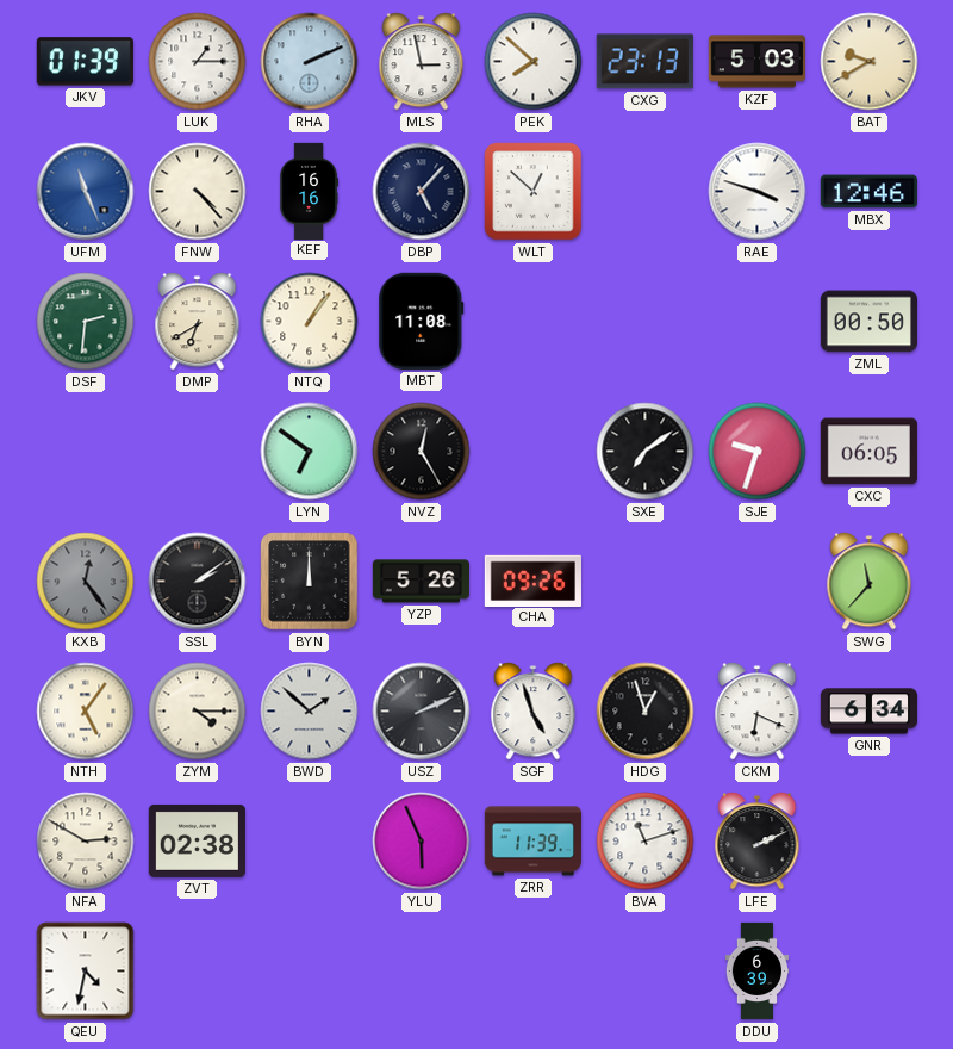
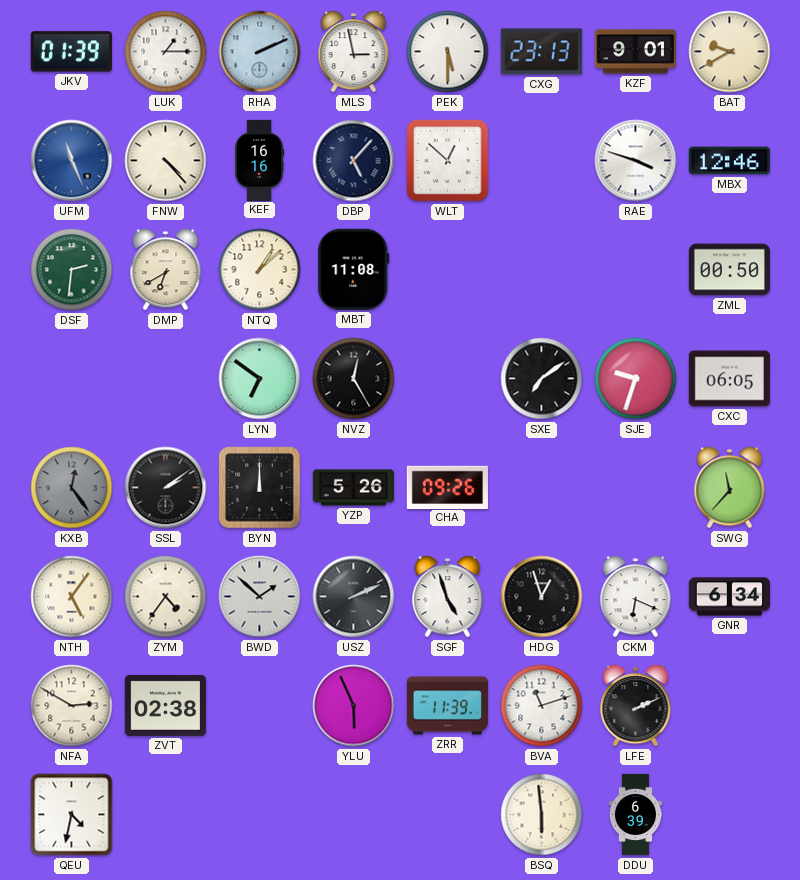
PEK: 7:52 -> 5:30 (448, 52)
KZF: 5:03 -> 9:01 (635, 52)
NTQ: 1:06 -> 1:08 (260, 270)
ZYM: 4:15 -> 4:36 (166, 597)
BSQ: none -> 5:59 (542, 815)
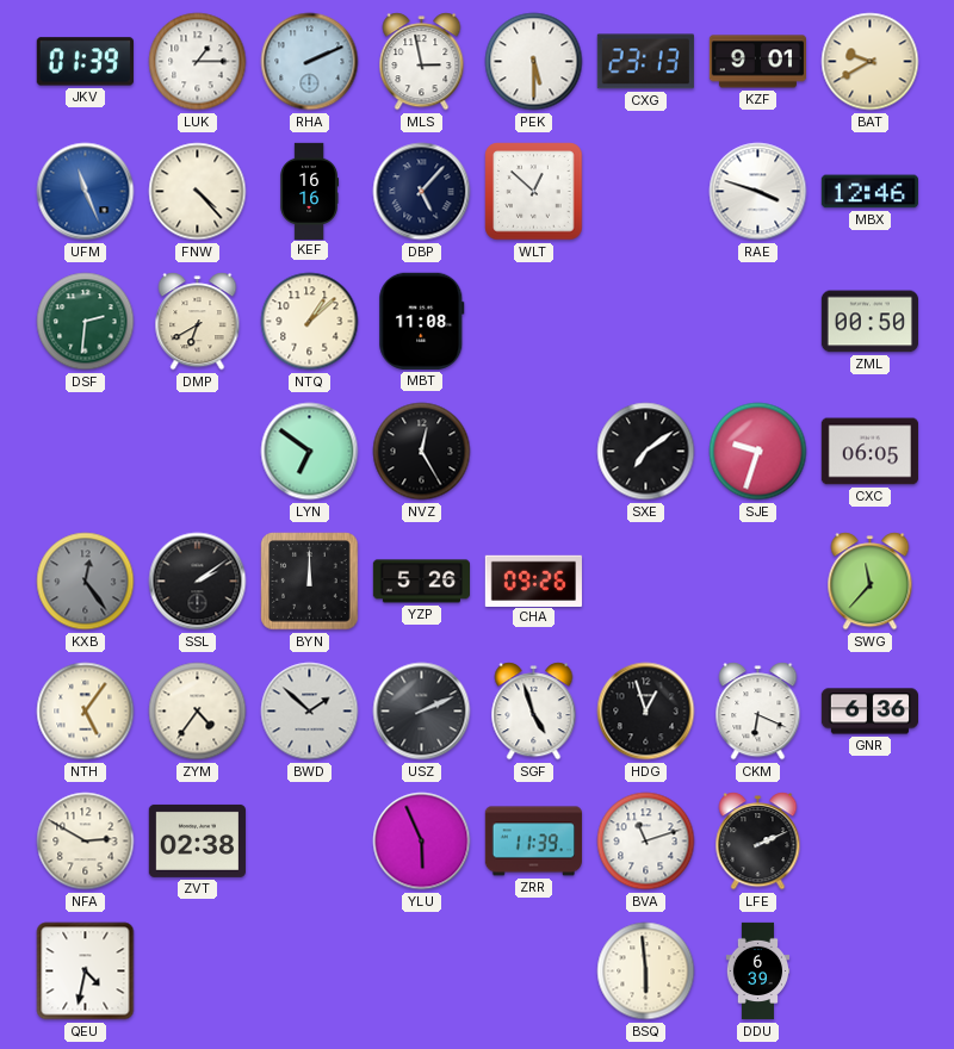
GNR: 6:34 -> 6:36 (869, 712)
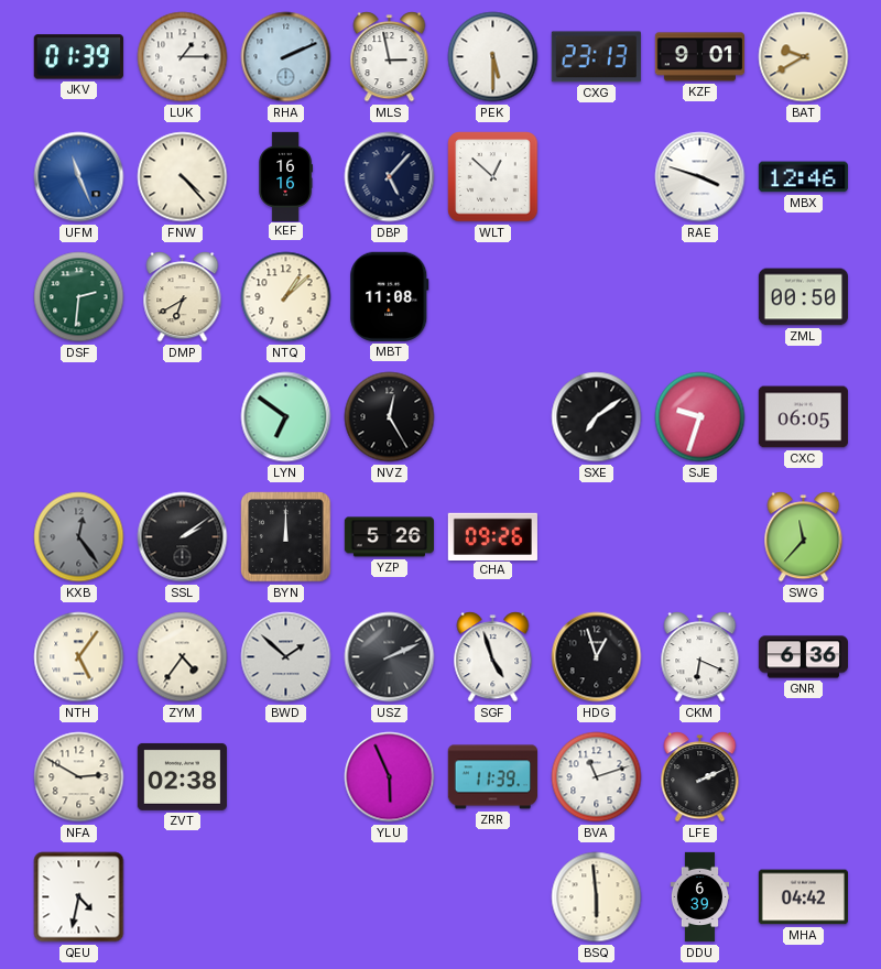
MHA: none -> 04:42 (803, 897)
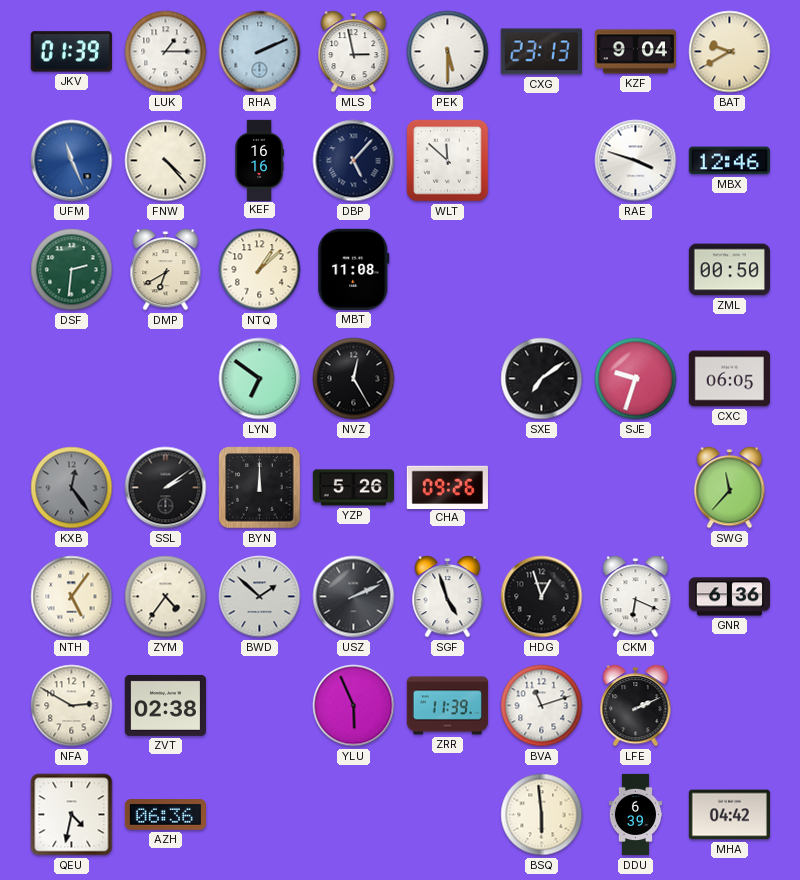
KZF: 9:01 -> 9:04 (635, 52)
WLT: 12:52 -> 11:52 (448, 161)
AZH: none -> 06:36 (165, 815)
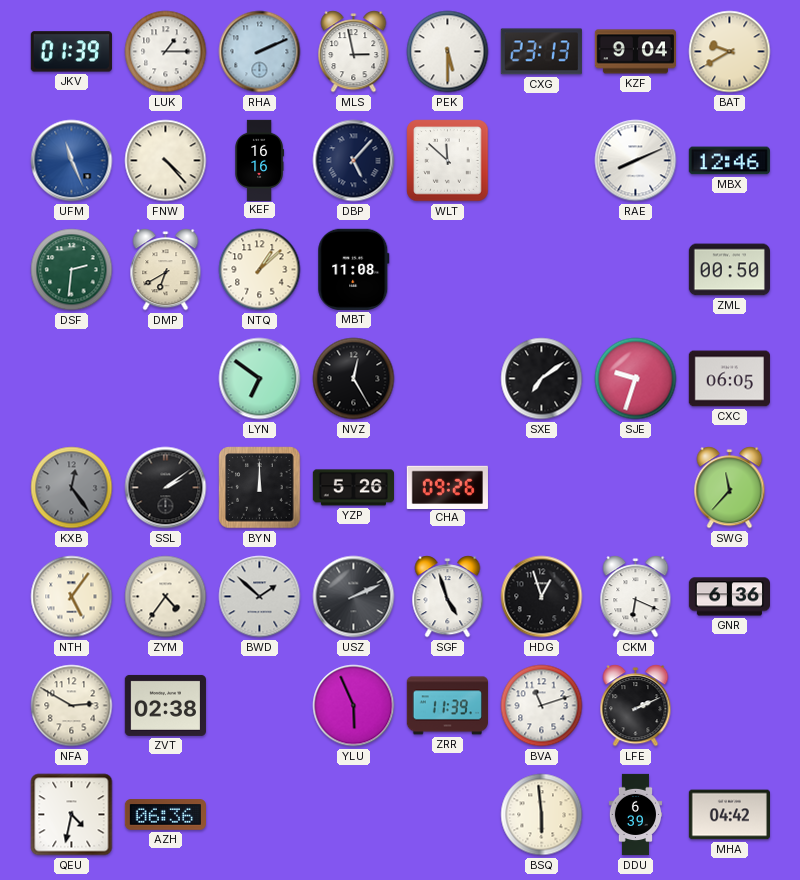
RAE: 3:48 -> 8:11 (636, 161)
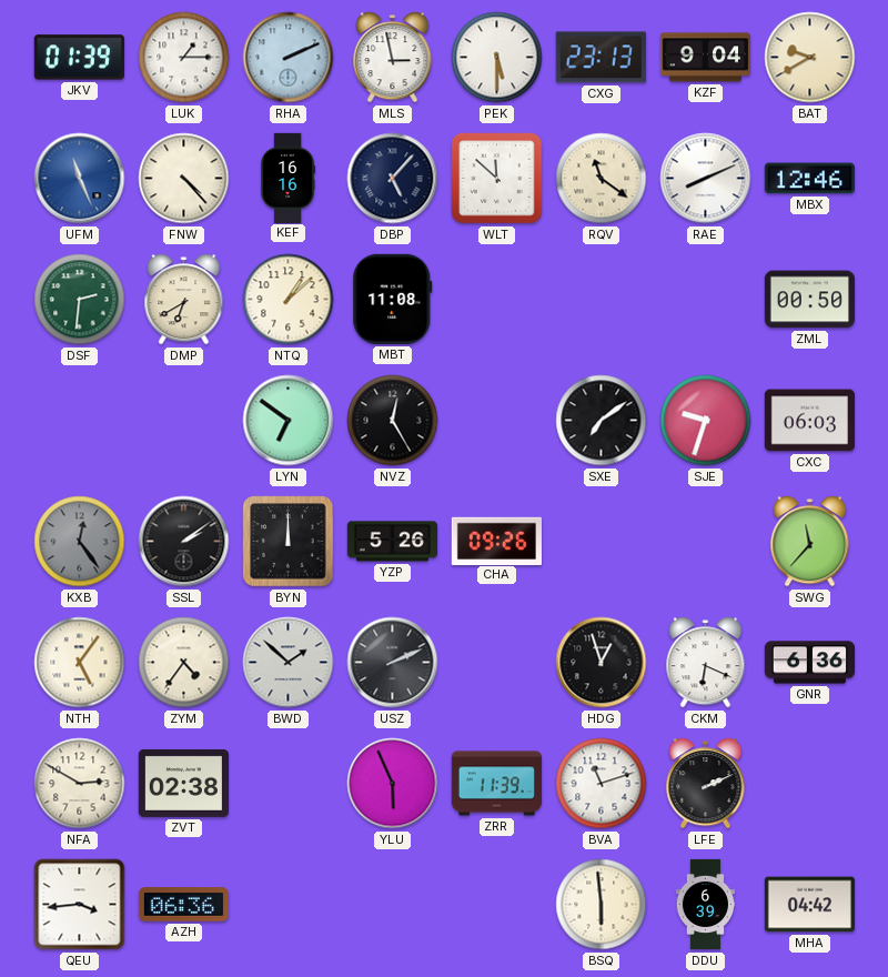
RQV: none -> 11:21 (602, 179)
CXC: 06:05 -> 06:03 (809, 421)
SGF: 4:57 -> none (448, 597)
QEU: 4:32 -> 3:44 (80, 905)
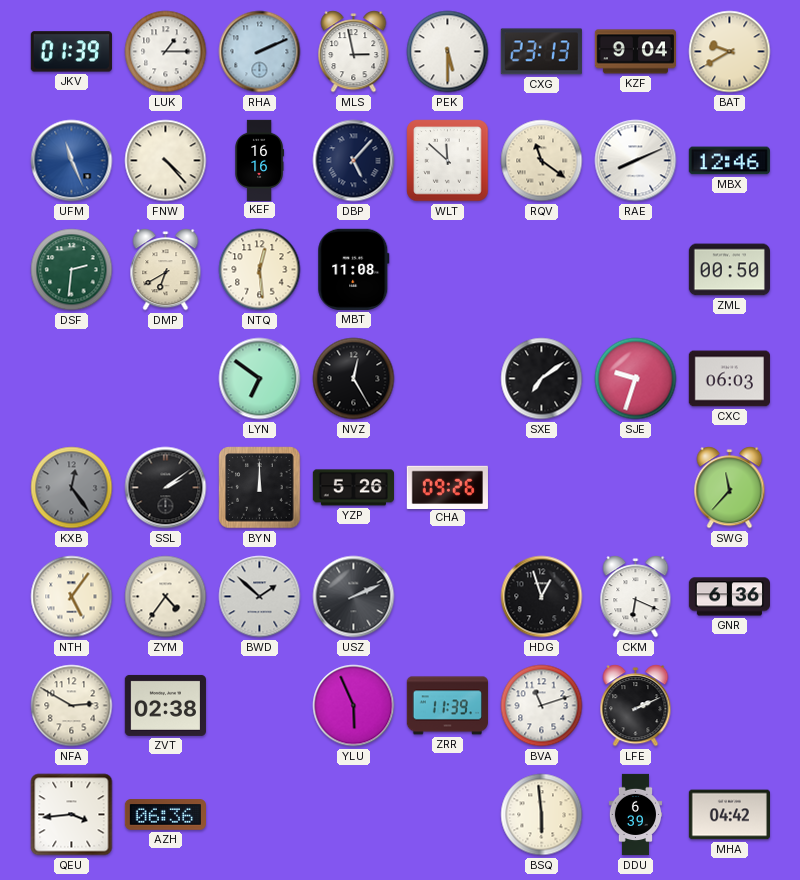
NTQ: 1:08 -> 12:29 (260, 270)
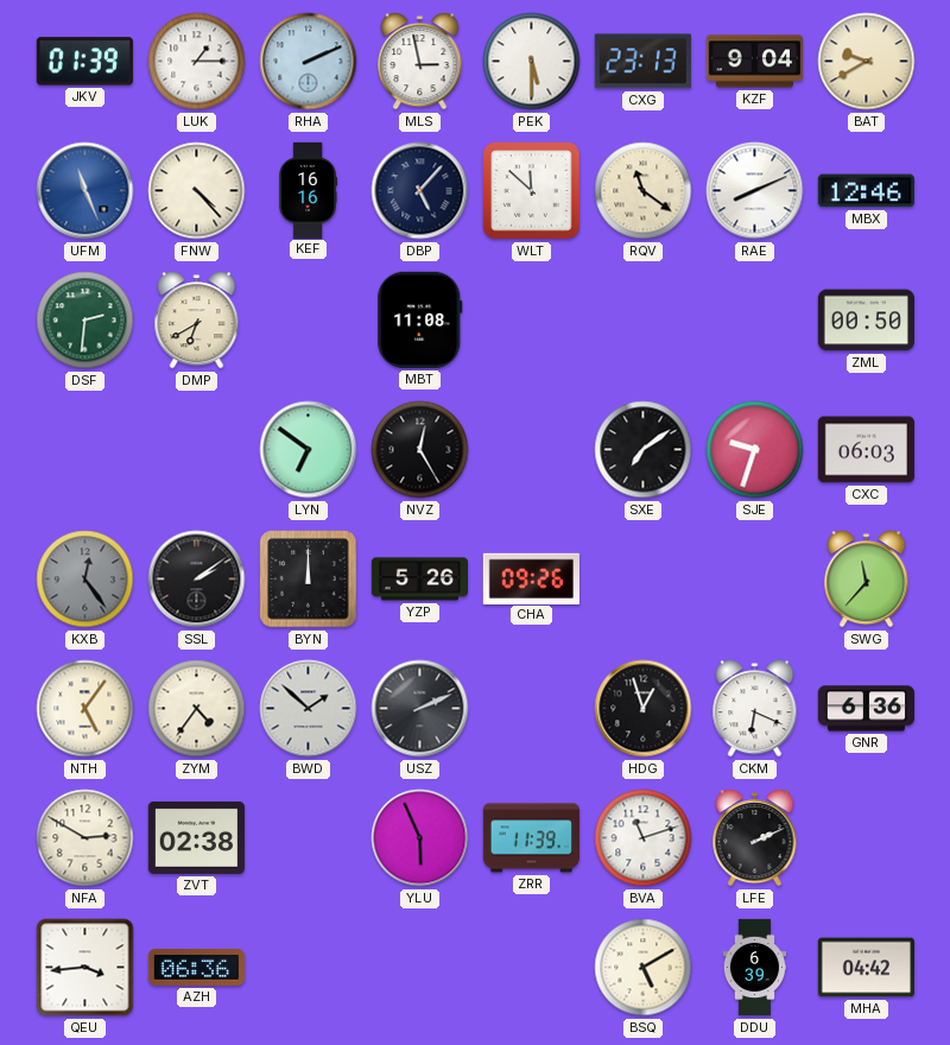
NTQ: 12:29 -> none (260, 270)
BSQ: 5:59 -> 5:10 (644, 968)
